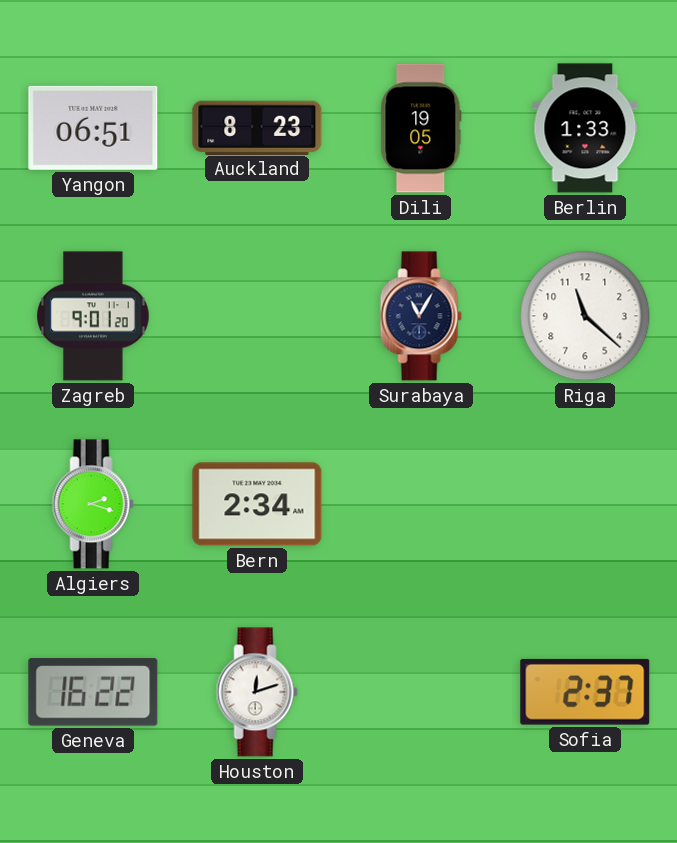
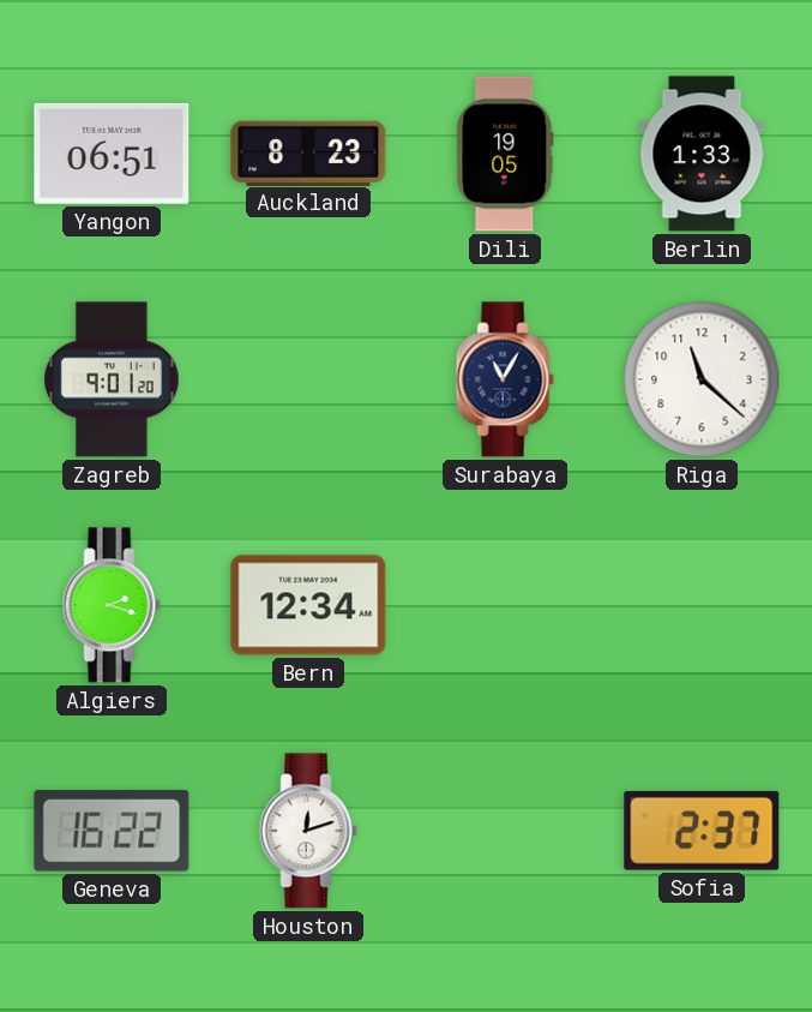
Bern: 2:34 -> 12:34 (308, 605)
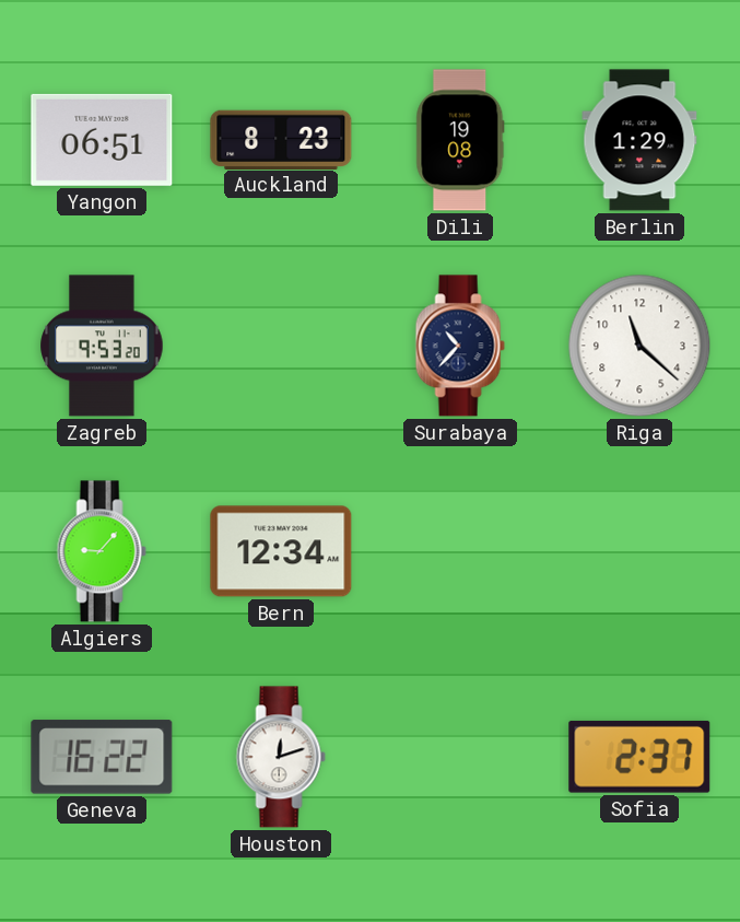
Dili: 19:05 -> 19:08 (460, 140)
Berlin: 1:33 -> 1:29 (639, 140)
Zagreb: 9:01 -> 9:53 (102, 346)
Surabaya: 11:05 -> 10:37 (460, 346)
Algiers: 2:18 -> 9:07 (102, 551)
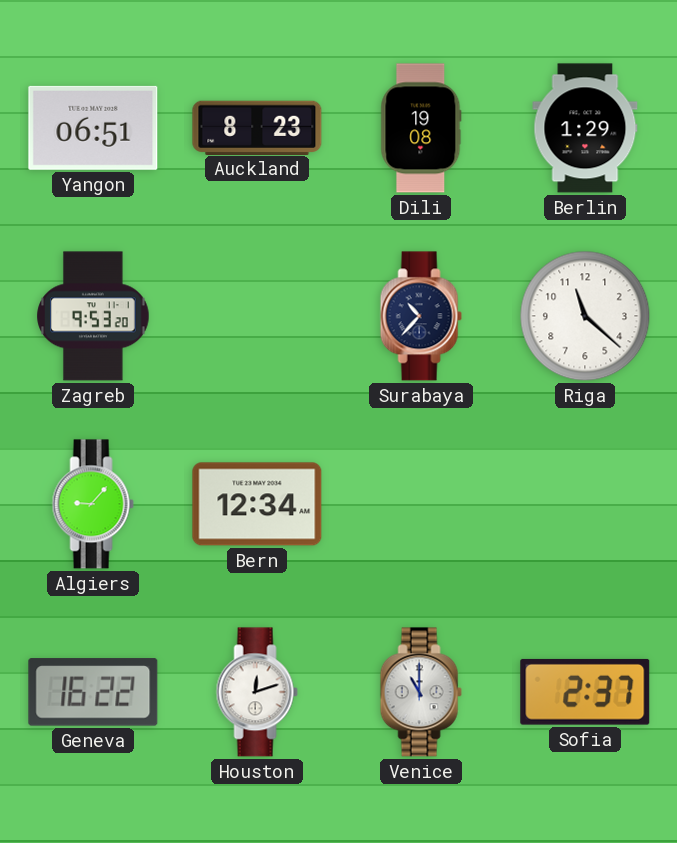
Venice: none -> 11:00 (421, 692)
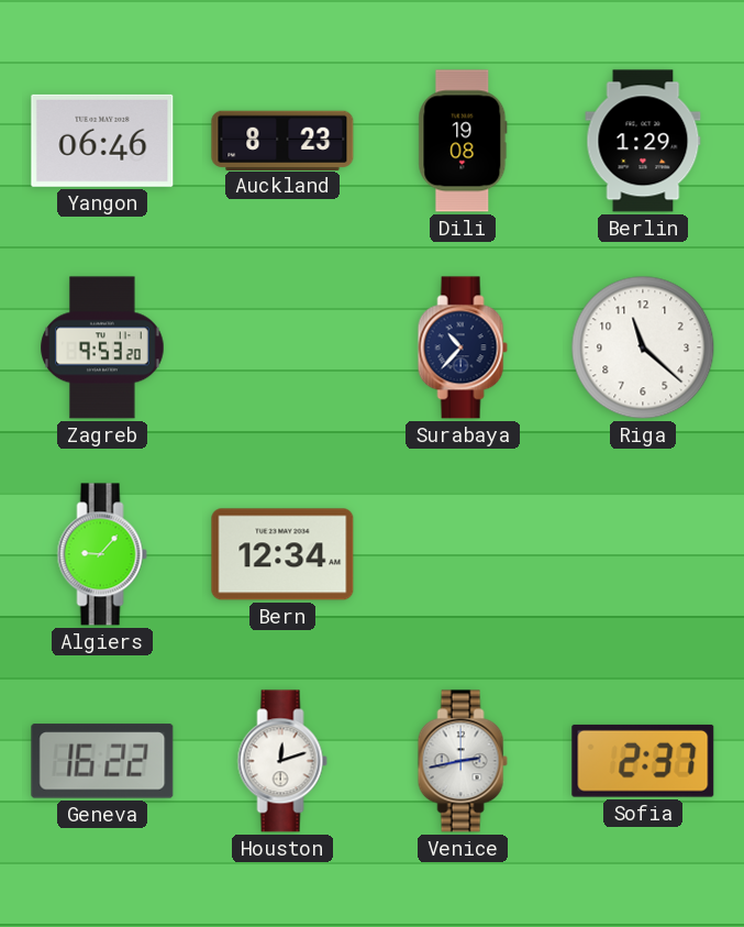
Yangon: 06:51 -> 06:46 (102, 141)
Venice: 11:00 -> 2:43 (463, 761)
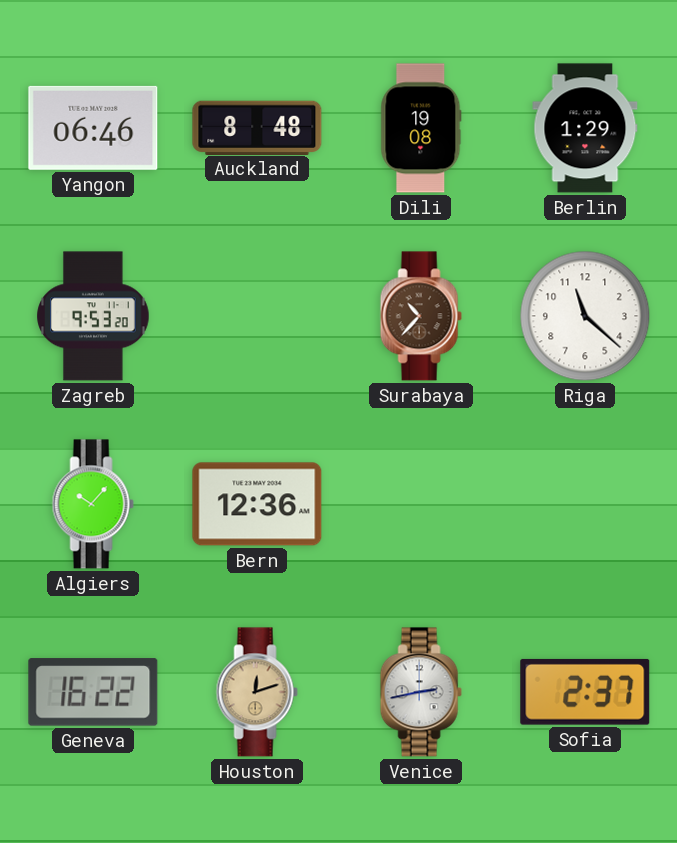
Auckland: 8:23 -> 8:48 (257, 127)
Surabaya dial: navy -> brown (421, 316)
Algiers: 9:07 -> 10:07 (93, 504)
Bern: 12:34 -> 12:36 (257, 504)
Houston dial: white -> champagne (257, 692)
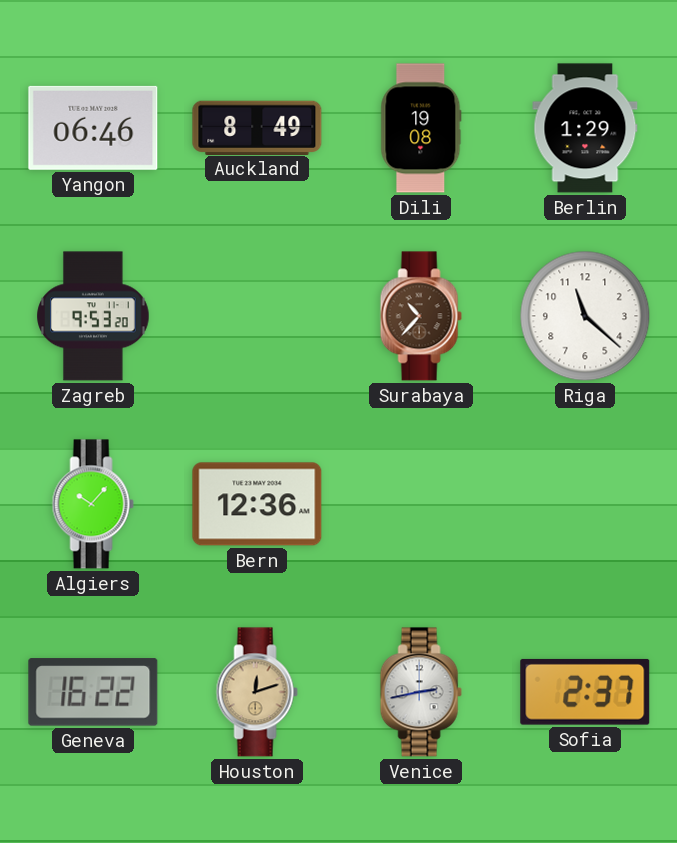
Auckland: 8:48 -> 8:49 (257, 127)
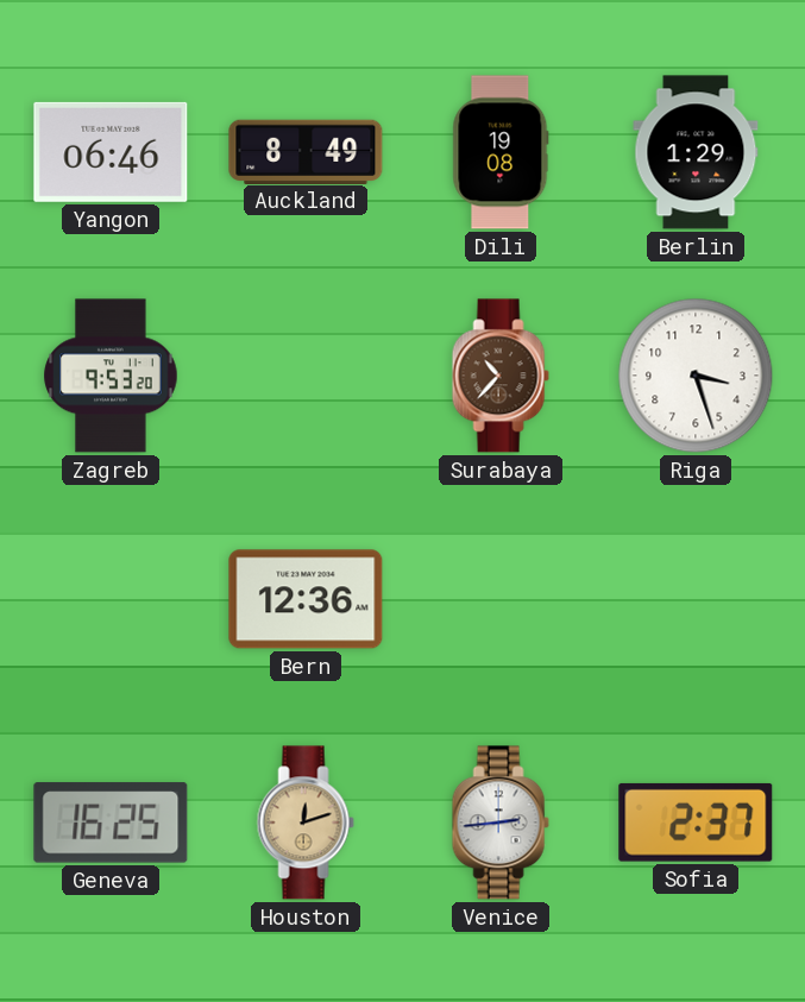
Riga: 11:22 -> 3:27 (696, 376)
Algiers: 10:07 -> none (93, 504)
Geneva: 16:22 -> 16:25 (111, 823)
Venice: 2:43 -> 2:44 (501, 823)
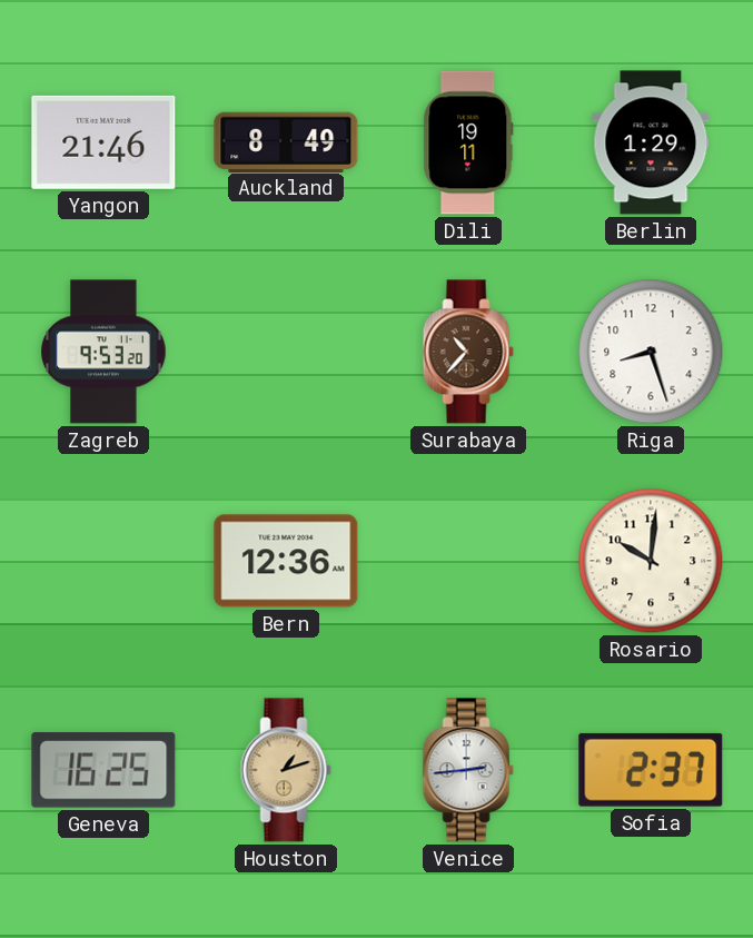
Yangon: 06:46 -> 21:46 (103, 142)
Dili: 19:08 -> 19:11 (468, 142)
Riga: 3:27 -> 8:27 (651, 352)
Rosario: none -> 10:01 (651, 561)
Houston: 12:12 -> 1:12 (286, 770)
